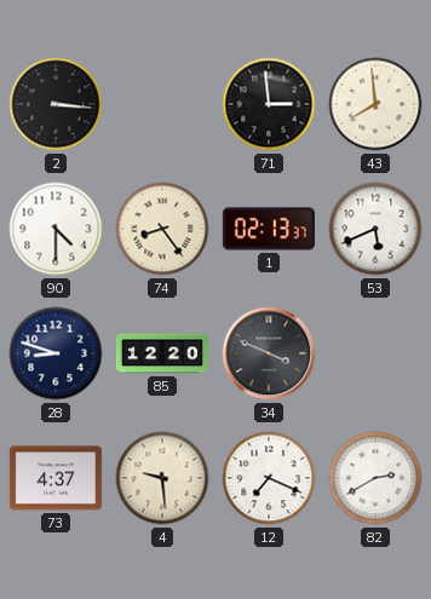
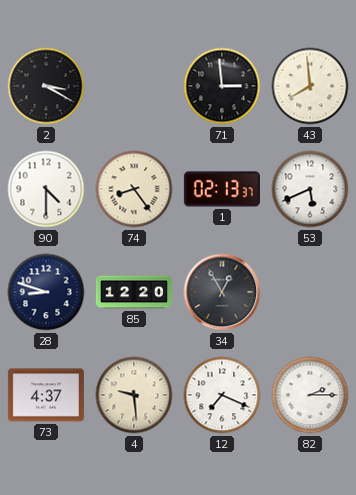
2: 3:16 -> 3:20 (46, 86)
34: 3:49 -> 12:55 (222, 292)
82: 2:40 -> 2:15 (310, 395)
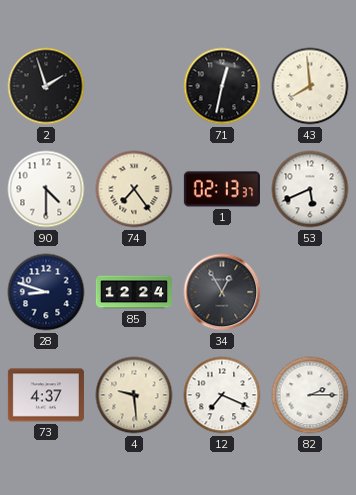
2: 3:20 -> 1:57 (46, 86)
71: 2:59 -> 12:32 (222, 86)
74: 8:24 -> 7:24 (134, 189)
85: 12:20 -> 12:24 (134, 292)
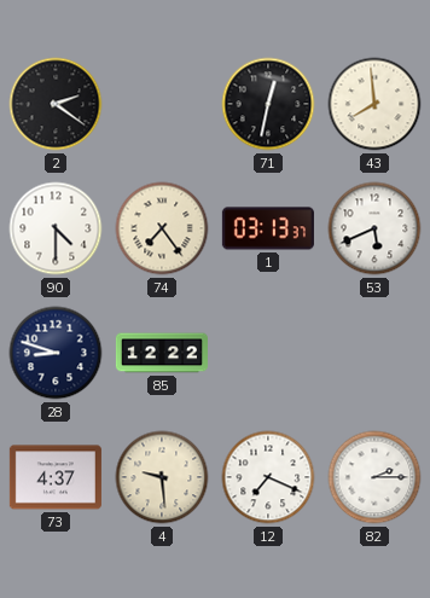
2: 1:57 -> 2:21 (56, 104)
1: 02:13 -> 03:13 (268, 228)
85: 12:24 -> 12:22 (162, 353)
34: 12:55 -> none (222, 292)
